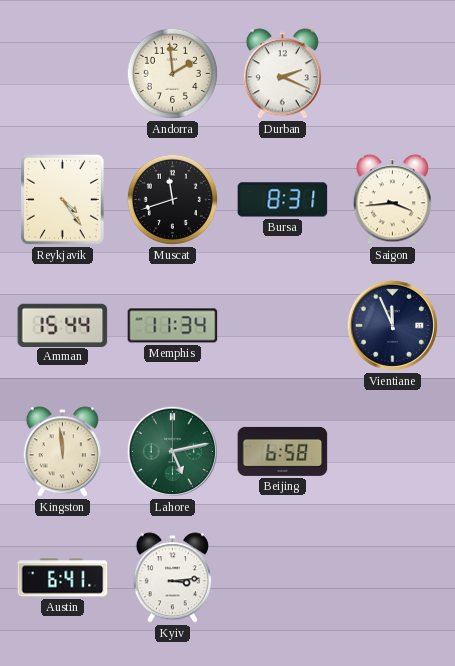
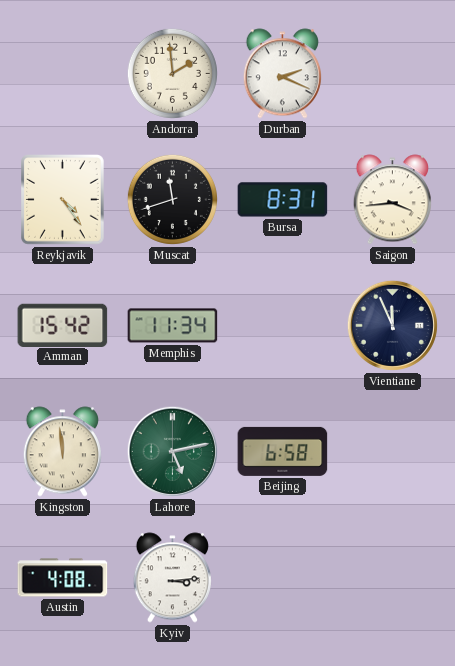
Amman: 15:44 -> 15:42 (63, 325)
Austin: 6:41 -> 4:08 (63, 578)
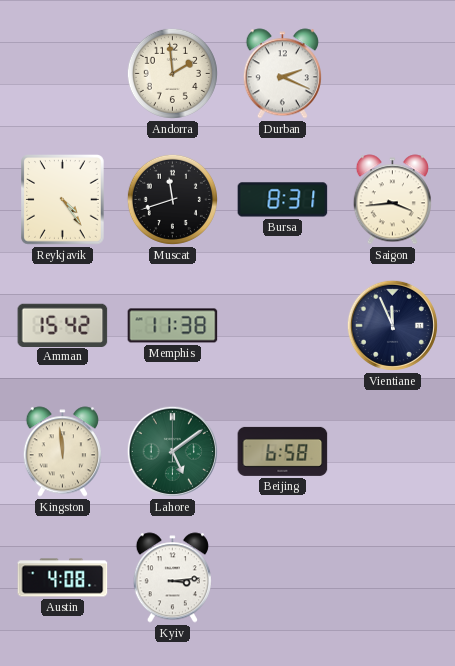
Memphis: 11:34 -> 11:38 (173, 326)
Lahore: 5:13 -> 5:09 (172, 451)
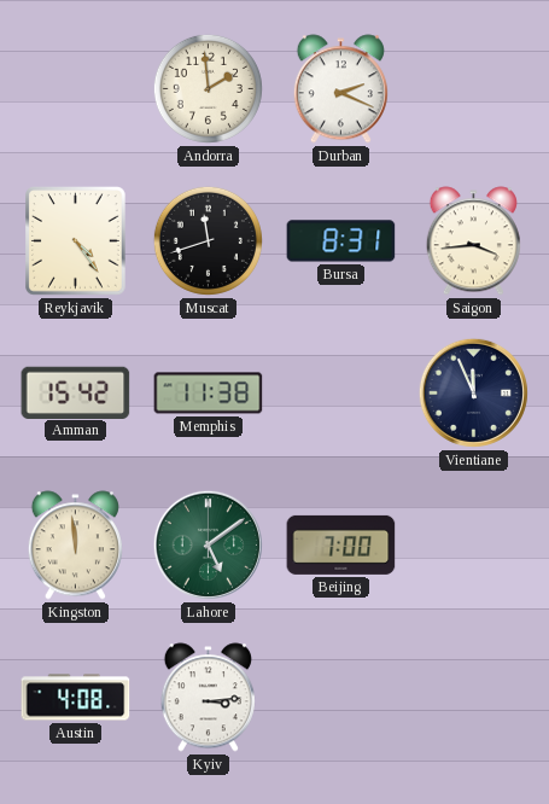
Beijing: 6:58 -> 7:00 (341, 544)
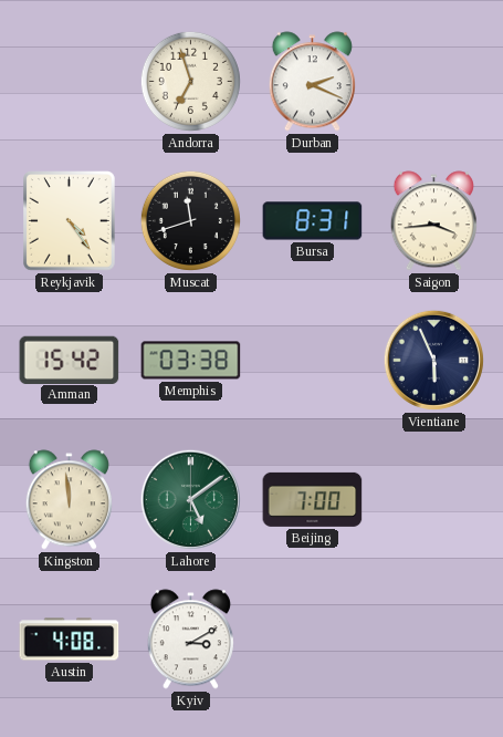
Andorra: 1:59 -> 6:57 (190, 81)
Memphis: 11:38 -> 03:38 (191, 361)
Vientiane: 11:56 -> 5:56 (433, 360)
Kyiv: 3:14 -> 3:10 (190, 640)
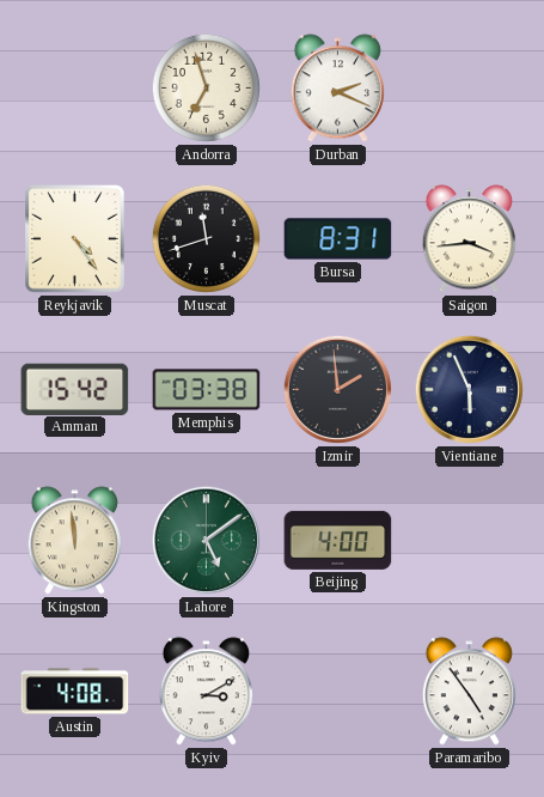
Izmir: none -> 1:59 (337, 389)
Beijing: 7:00 -> 4:00 (338, 540)
Paramaribo: none -> 4:54 (469, 692)
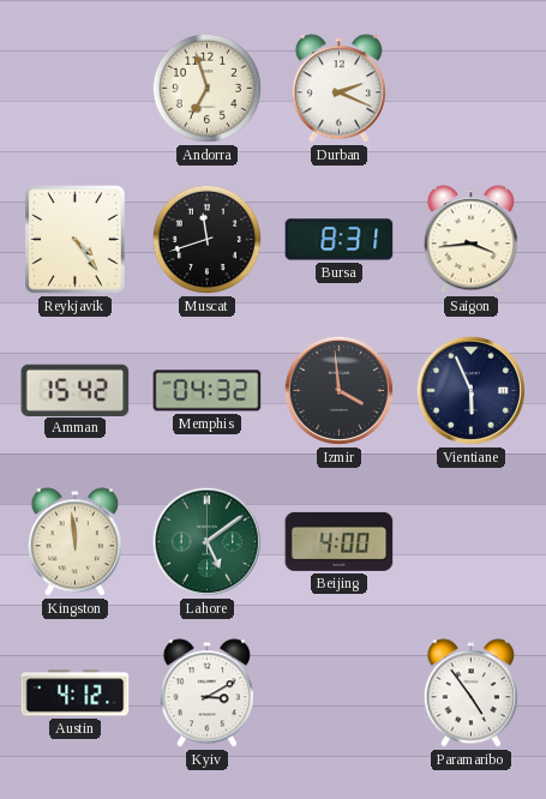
Memphis: 03:38 -> 04:32 (208, 391)
Izmir: 1:59 -> 3:59 (338, 390)
Austin: 4:08 -> 4:12 (76, 693)
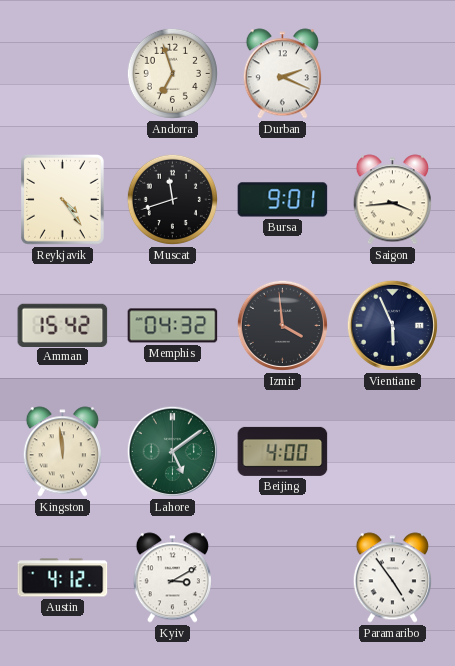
Bursa: 8:31 -> 9:01 (283, 200)
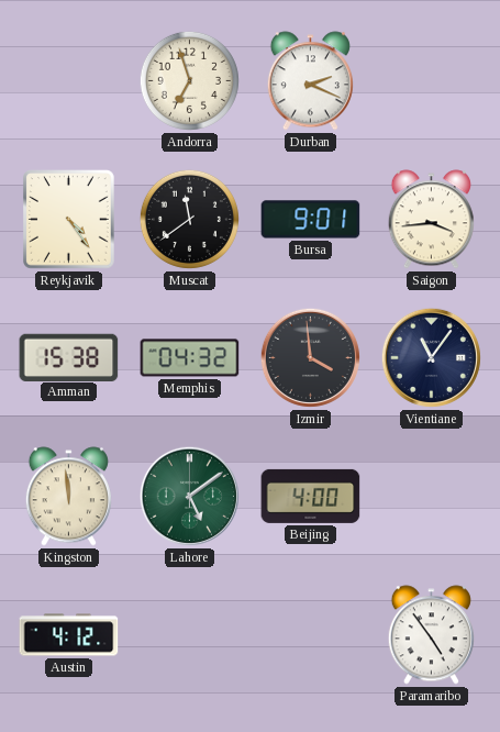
Muscat: 11:42 -> 11:39 (189, 219)
Amman: 15:42 -> 15:38 (69, 357)
Vientiane: 5:56 -> 11:06 (431, 357)
Kyiv: 3:10 -> none (172, 578)
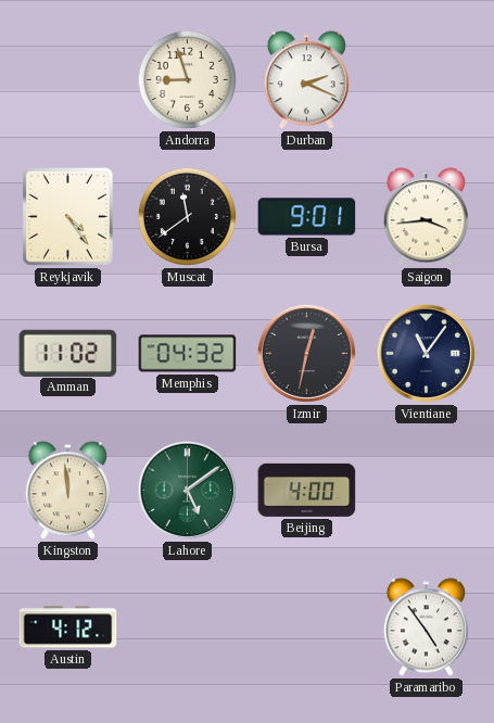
Andorra: 6:57 -> 8:57 (187, 79)
Amman: 15:38 -> 11:02 (68, 353)
Izmir: 3:59 -> 12:32 (306, 353)
